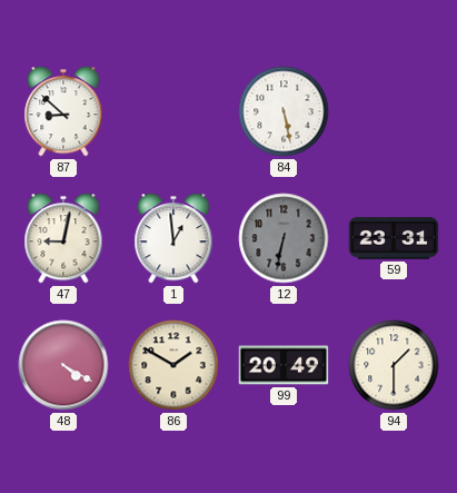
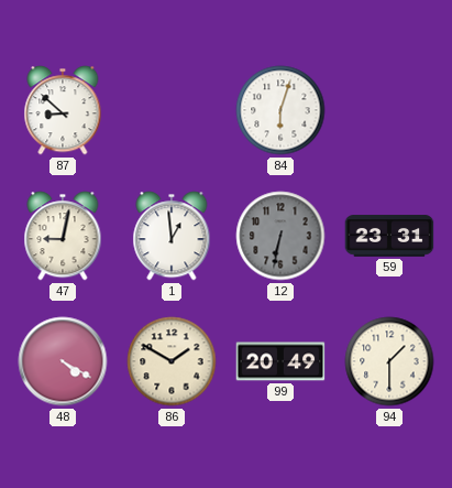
84: 5:28 -> 6:03 (280, 110)
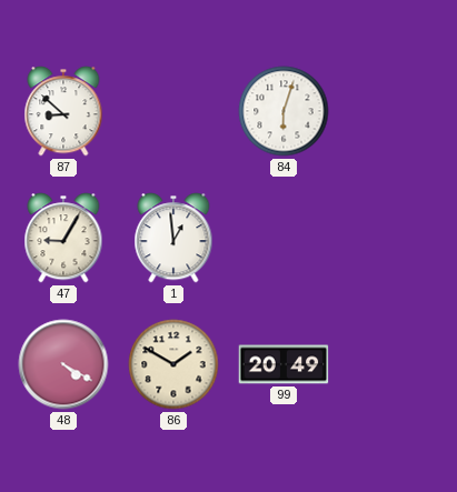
47: 9:02 -> 9:05 (63, 238)
12: 6:32 -> none (280, 236)
59: 23:31 -> none (389, 236)
94: 1:30 -> none (389, 361)
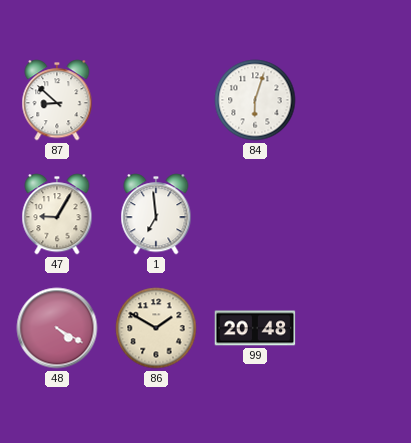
1: 12:59 -> 6:59 (156, 214)
99: 20:49 -> 20:48 (255, 328)
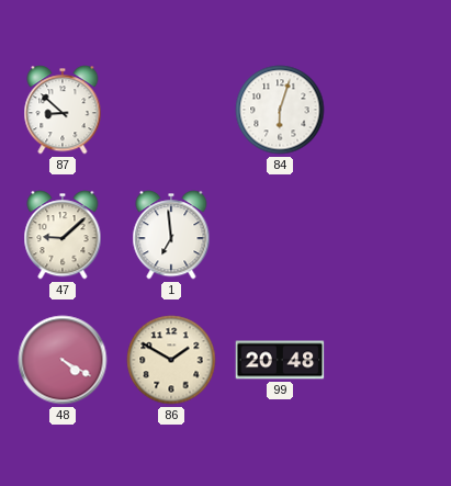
47: 9:05 -> 9:08 (63, 235)
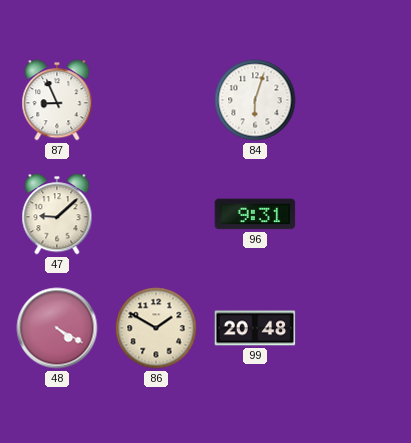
87: 8:52 -> 8:56 (57, 100)
1: 6:59 -> none (171, 235)
96: none -> 9:31 (255, 214)
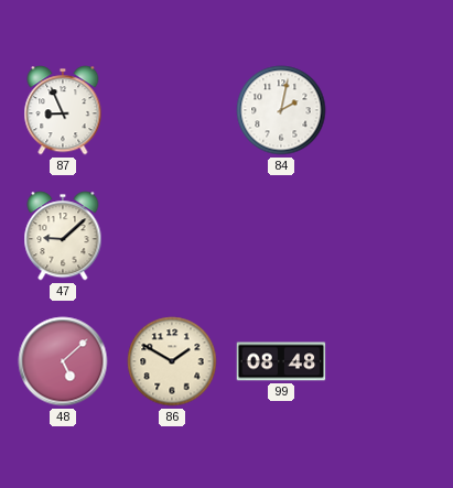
84: 6:03 -> 2:02 (281, 110)
96: 9:31 -> none (255, 214)
48: 4:20 -> 5:08 (63, 361)
99: 20:48 -> 08:48 (281, 361)
